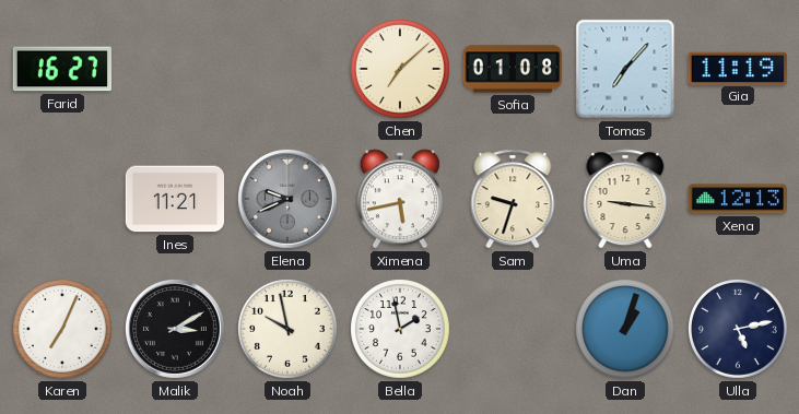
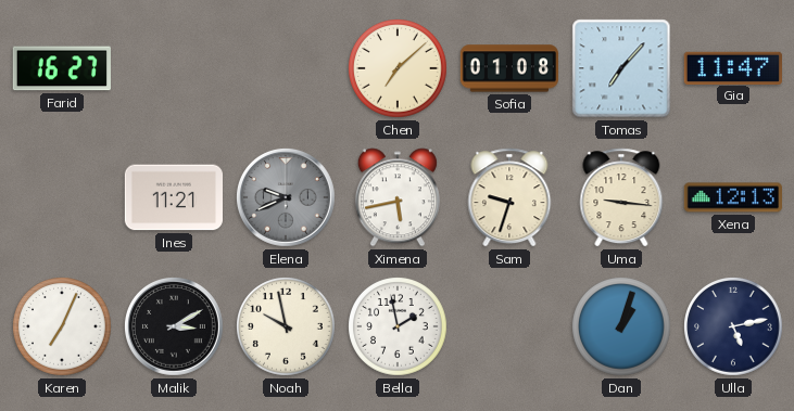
Gia: 11:19 -> 11:47 (732, 67)
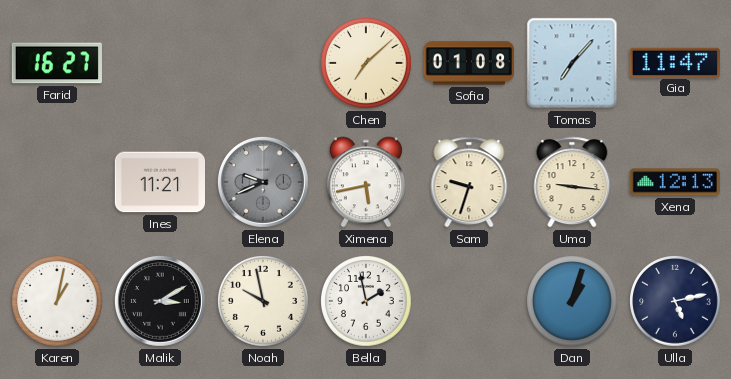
Karen: 7:04 -> 1:02 (58, 302)
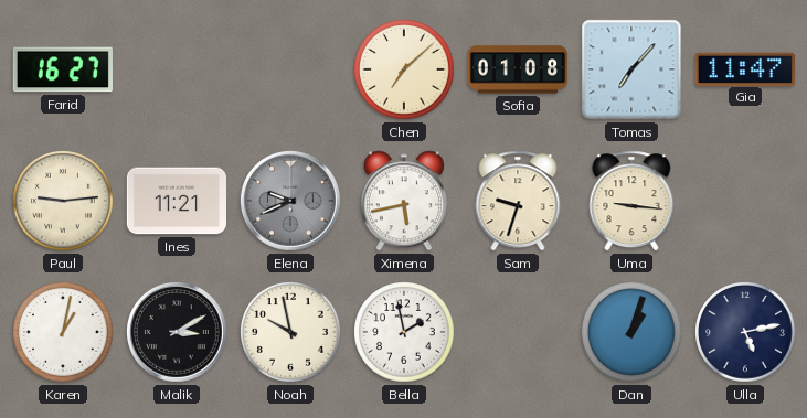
Paul: none -> 9:14 (64, 202)
Xena: 12:13 -> none (675, 182)
